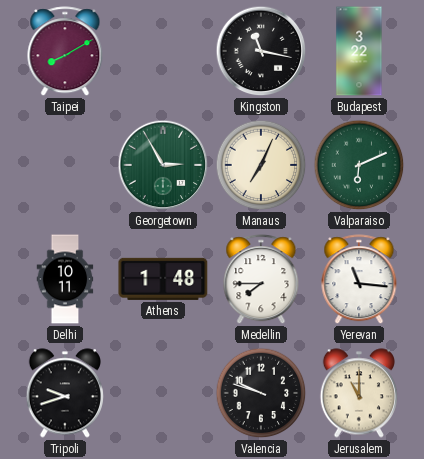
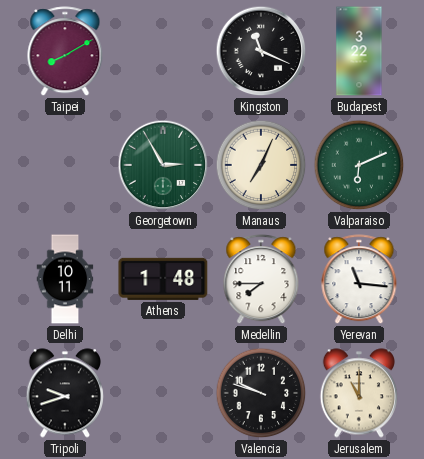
Kingston: 11:17 -> 11:19 (261, 51)
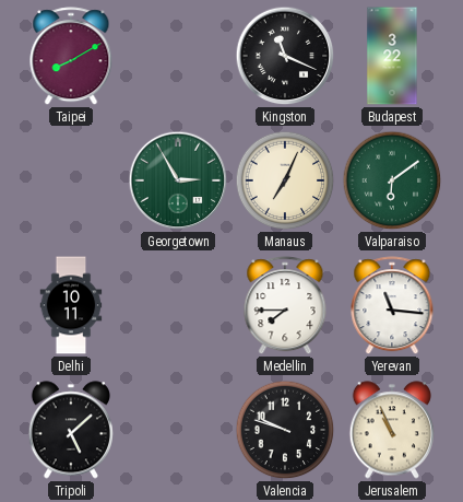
Valparaiso: 6:11 -> 6:09 (392, 180)
Athens: 1:48 -> none (163, 279)
Tripoli: 9:42 -> 5:08 (71, 430)
Jerusalem: 11:00 -> 10:56 (392, 430)
